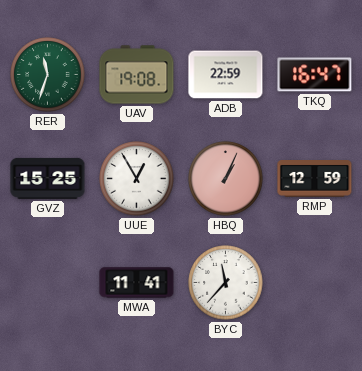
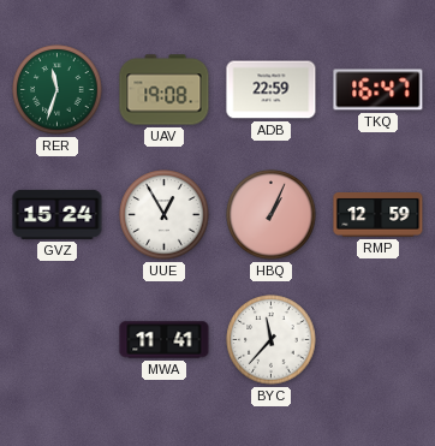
GVZ: 15:25 -> 15:24 (58, 214)
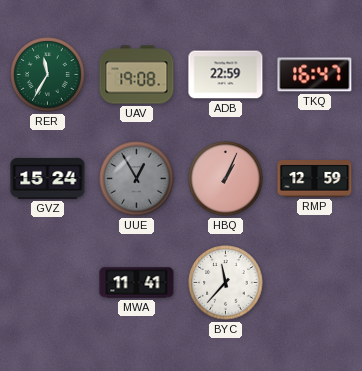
RER: 11:33 -> 11:35 (48, 75)
UUE dial: white -> grey (137, 179)
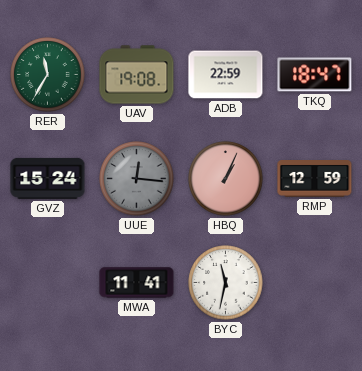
TKQ: 16:47 -> 18:47 (315, 75)
UUE: 12:55 -> 12:16 (137, 179)
BYC: 11:37 -> 11:32 (226, 283)
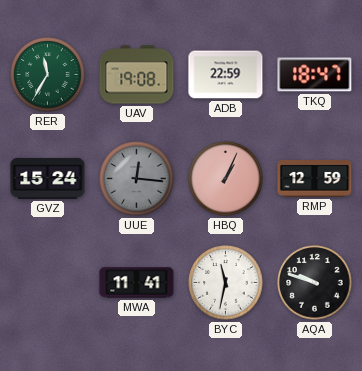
AQA: none -> 9:48 (315, 283)
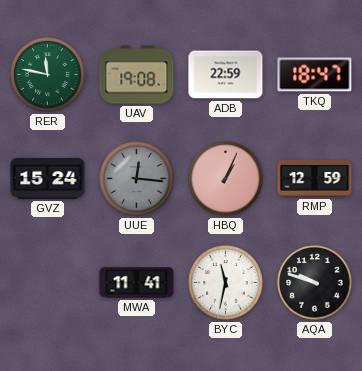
RER: 11:35 -> 11:47 (48, 75)
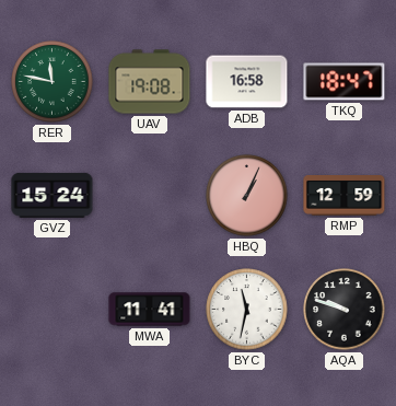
ADB: 22:59 -> 16:58 (247, 82)
UUE: 12:16 -> none (137, 179)
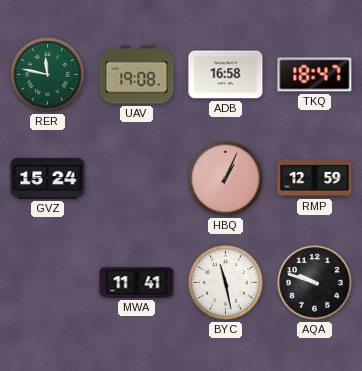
BYC: 11:32 -> 11:28 (226, 283)
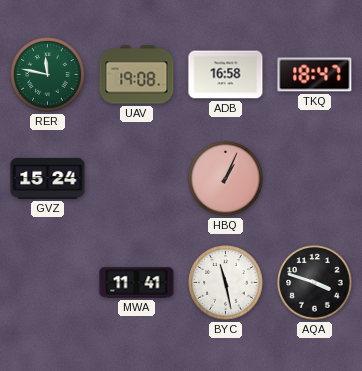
RMP: 12:59 -> none (315, 179)
AQA: 9:48 -> 3:48 (315, 283)
